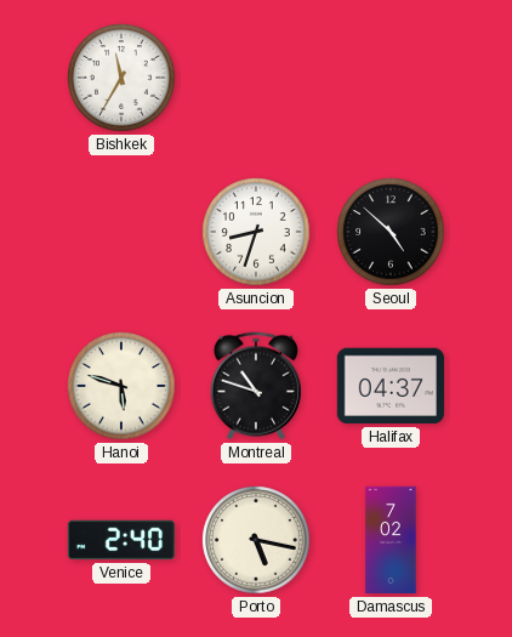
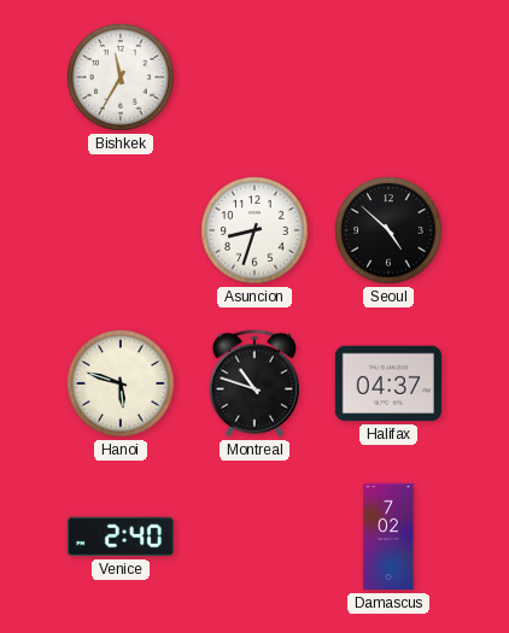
Porto: 5:17 -> none (256, 540)
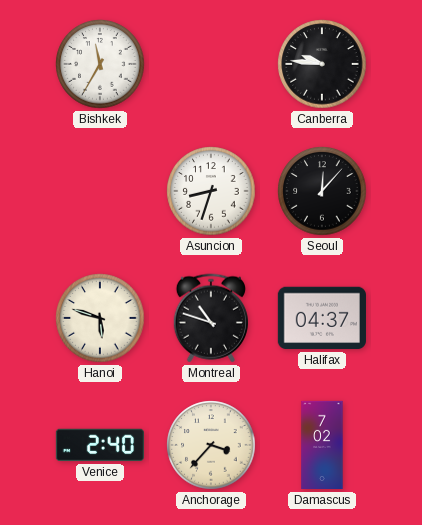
Canberra: none -> 9:46 (322, 64)
Seoul: 4:52 -> 12:07 (322, 191)
Anchorage: none -> 3:37 (211, 445)
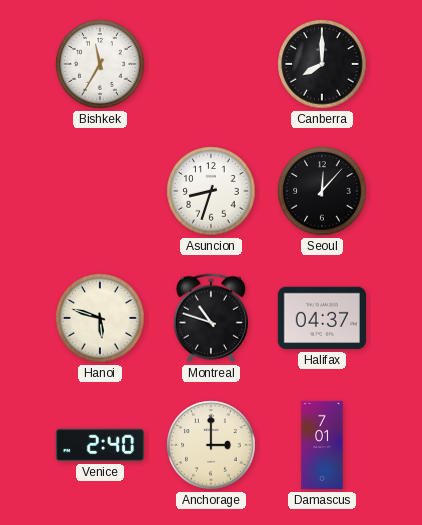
Canberra: 9:46 -> 8:00 (322, 64)
Anchorage: 3:37 -> 3:00 (211, 445)
Damascus: 7:02 -> 7:01 (322, 445)
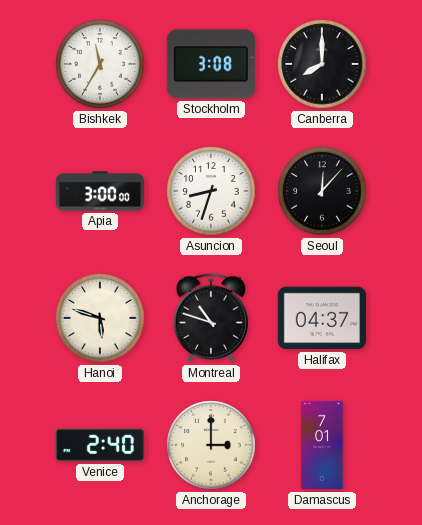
Stockholm: none -> 3:08 (211, 64)
Apia: none -> 3:00 (100, 191)
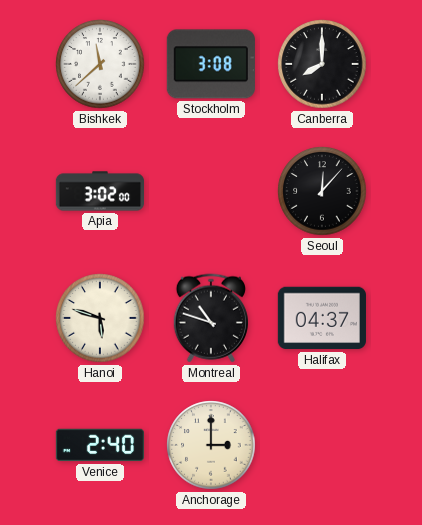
Bishkek: 11:35 -> 11:38 (100, 64)
Apia: 3:00 -> 3:02 (100, 191)
Asuncion: 8:33 -> none (211, 191)
Damascus: 7:01 -> none (322, 445)
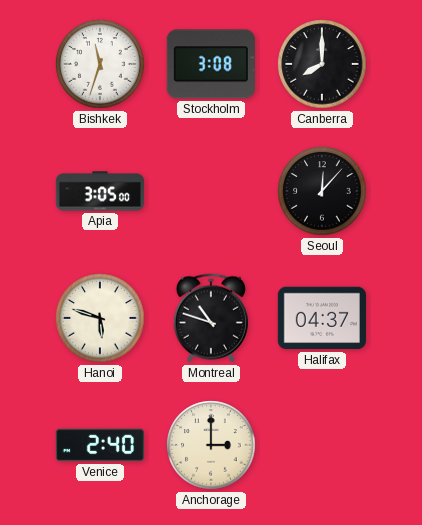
Bishkek: 11:38 -> 11:33 (100, 64)
Apia: 3:02 -> 3:05 (100, 191)
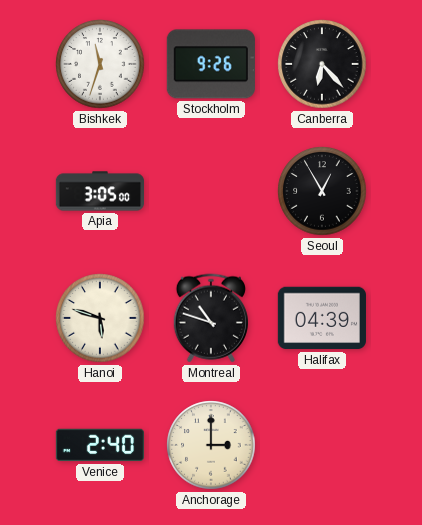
Stockholm: 3:08 -> 9:26 (211, 64)
Canberra: 8:00 -> 6:23 (322, 64)
Seoul: 12:07 -> 12:55 (322, 191)
Halifax: 04:37 -> 04:39 (322, 318)
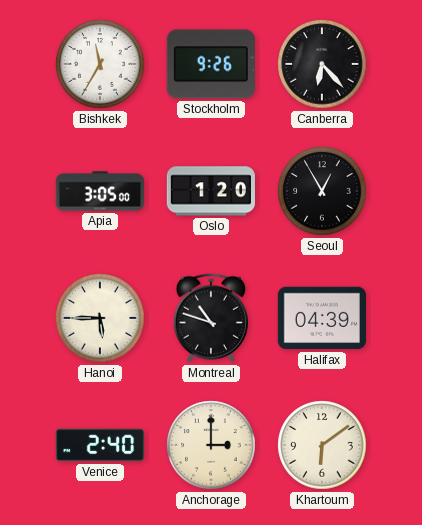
Bishkek: 11:33 -> 11:35 (100, 64)
Oslo: none -> 1:20 (210, 191)
Hanoi: 5:48 -> 5:45 (100, 318)
Khartoum: none -> 6:09 (322, 445)
